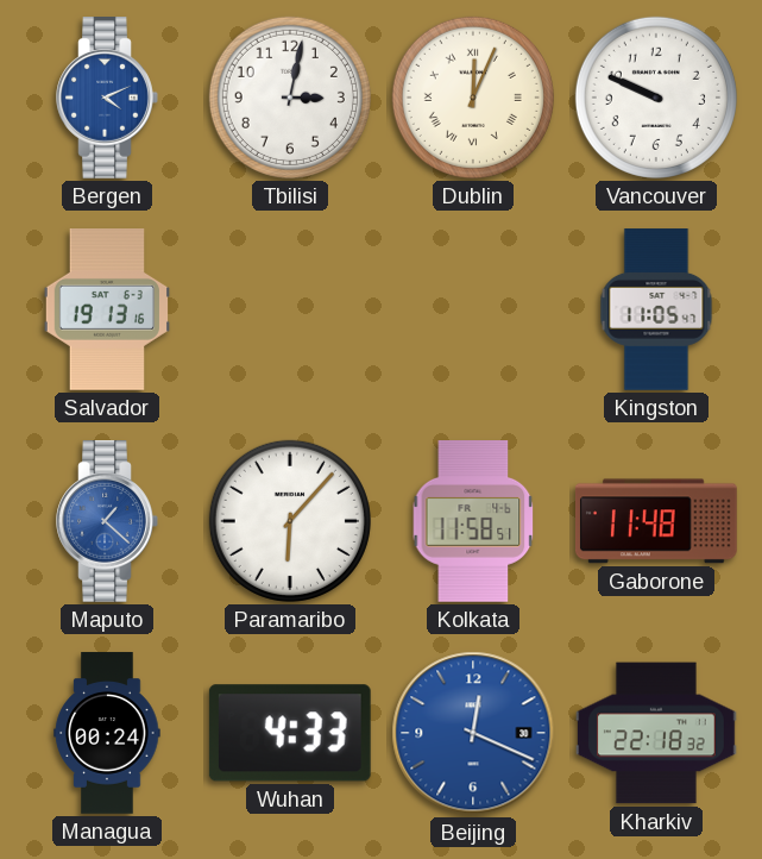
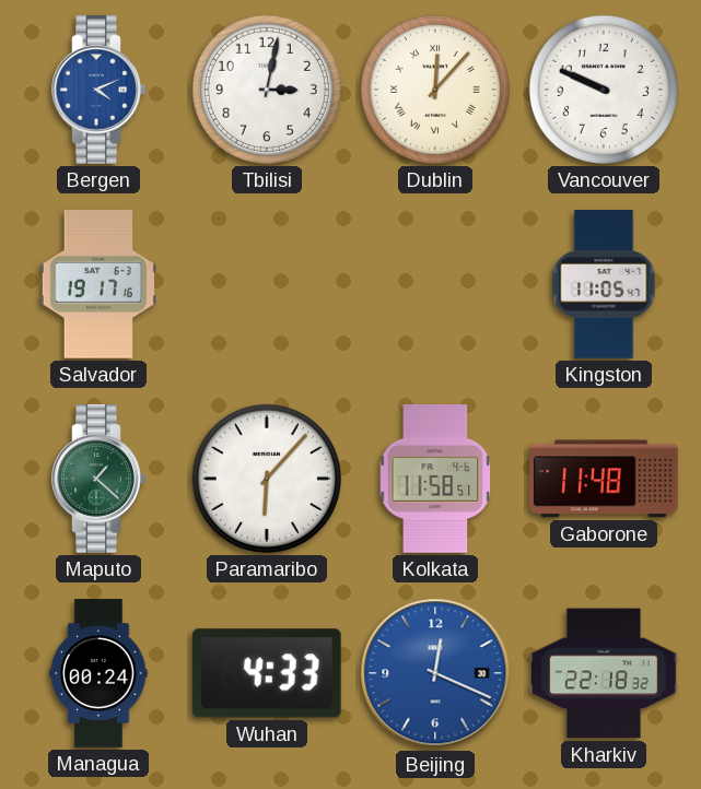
Dublin: 12:04 -> 12:07 (435, 90)
Salvador: 19:13 -> 19:17 (97, 285)
Maputo dial: blue -> green (98, 480)
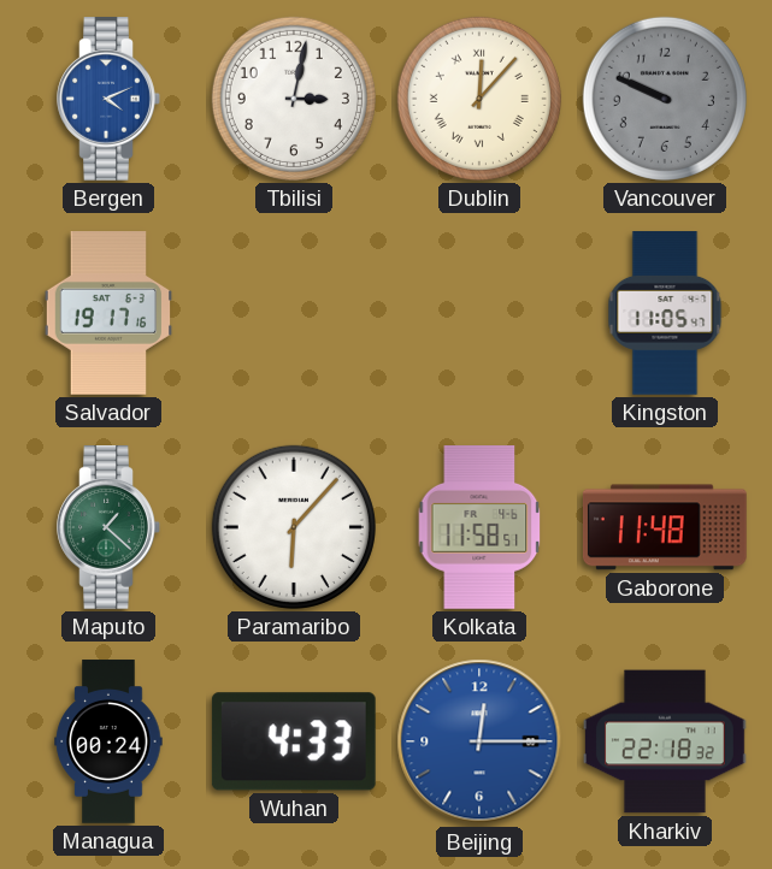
Vancouver dial: white -> grey (665, 99)
Beijing: 12:19 -> 12:15 (479, 741)
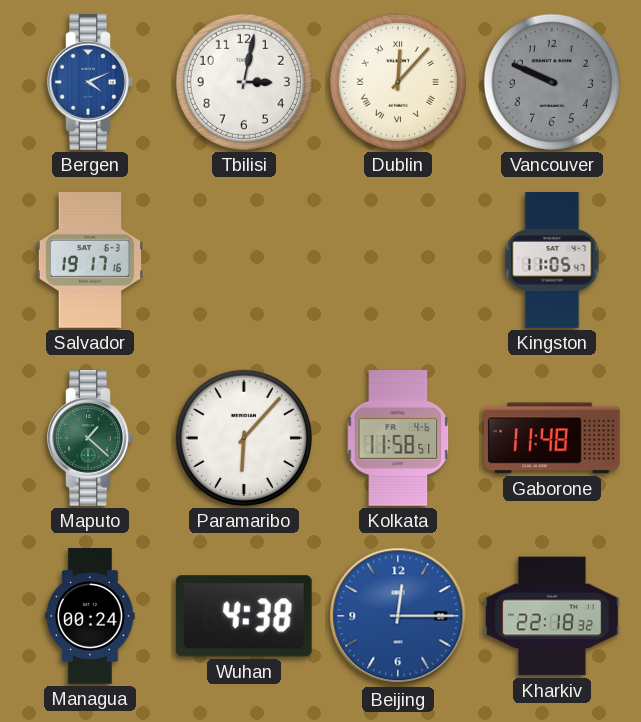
Wuhan: 4:33 -> 4:38 (244, 616)
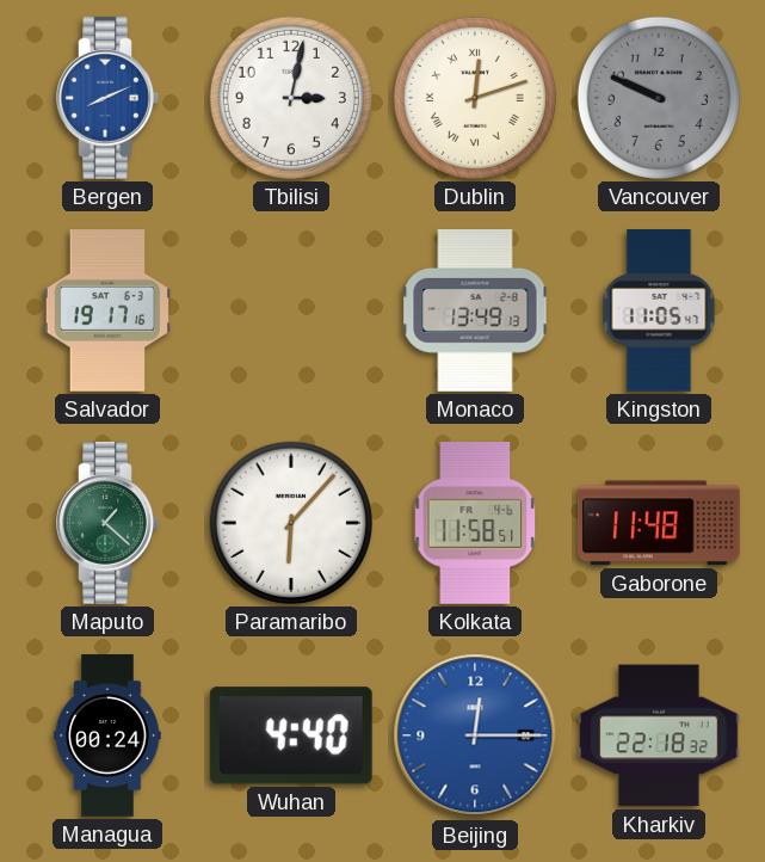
Bergen: 4:11 -> 8:11 (107, 99)
Dublin: 12:07 -> 12:12 (475, 98)
Monaco: none -> 13:49 (475, 312)
Wuhan: 4:38 -> 4:40 (291, 735)
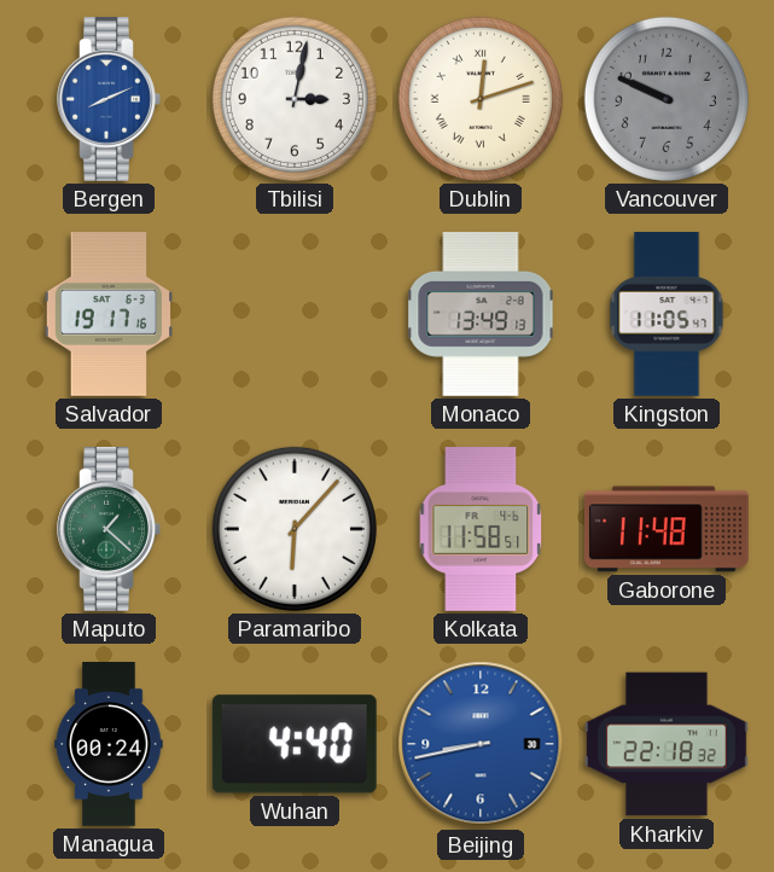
Beijing: 12:15 -> 8:43 (481, 744)
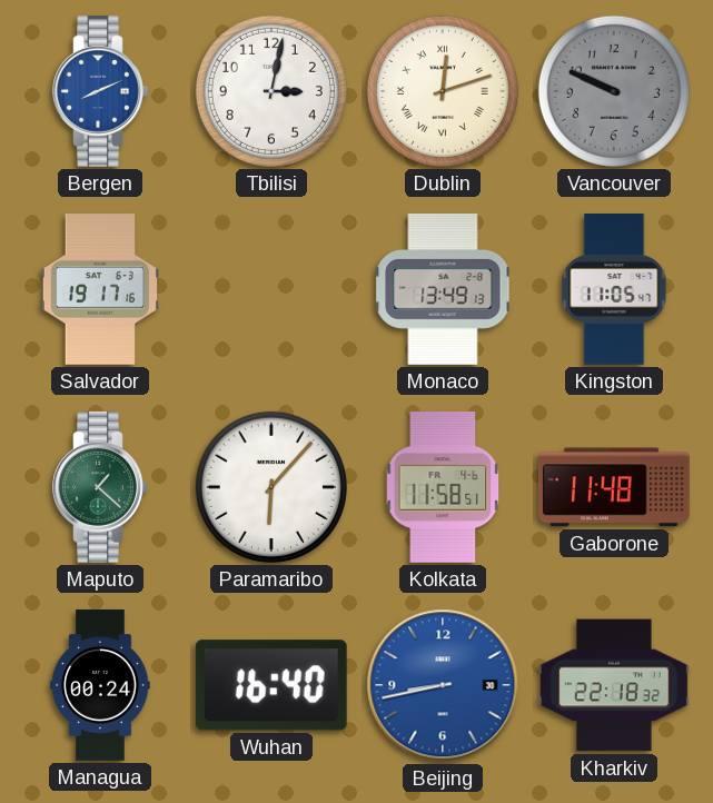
Wuhan: 4:40 -> 16:40 (271, 685)
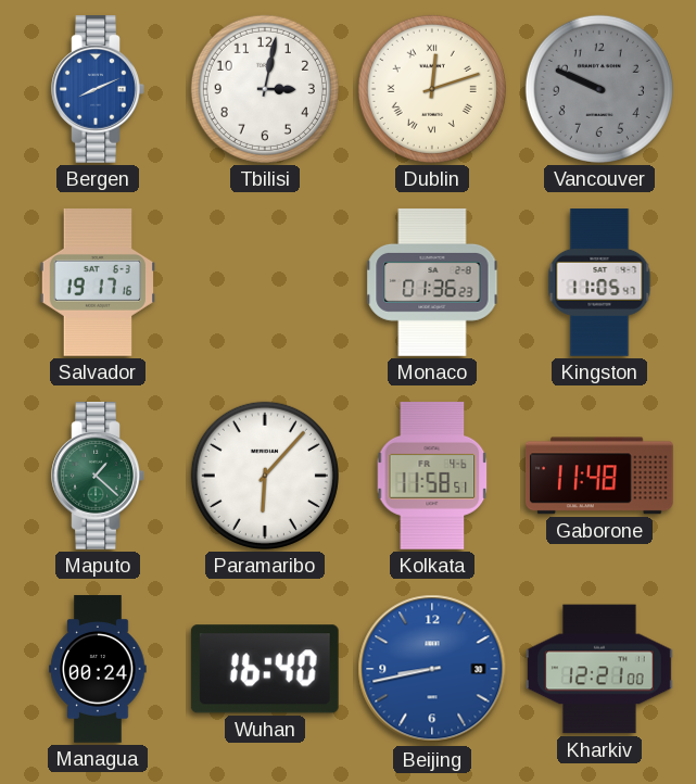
Monaco: 13:49 -> 01:36 (432, 283)
Kharkiv: 22:18 -> 12:21 (599, 669)
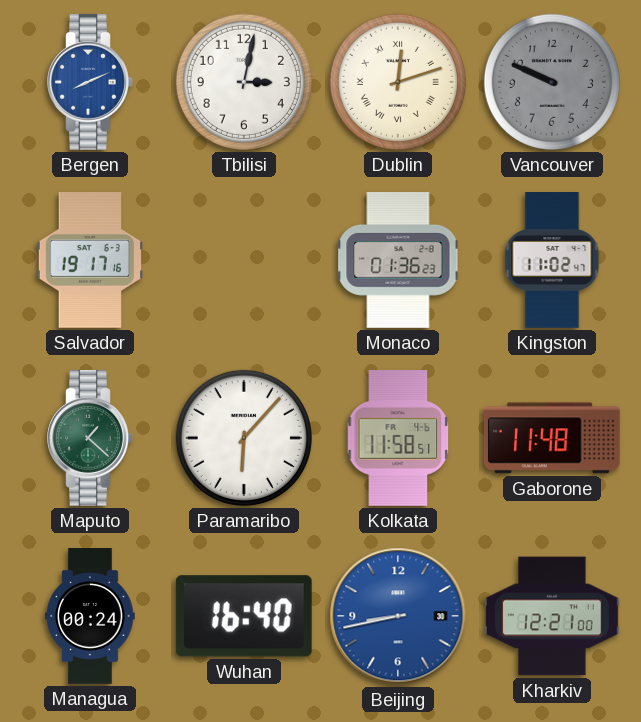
Kingston: 11:05 -> 11:02 (552, 260)
